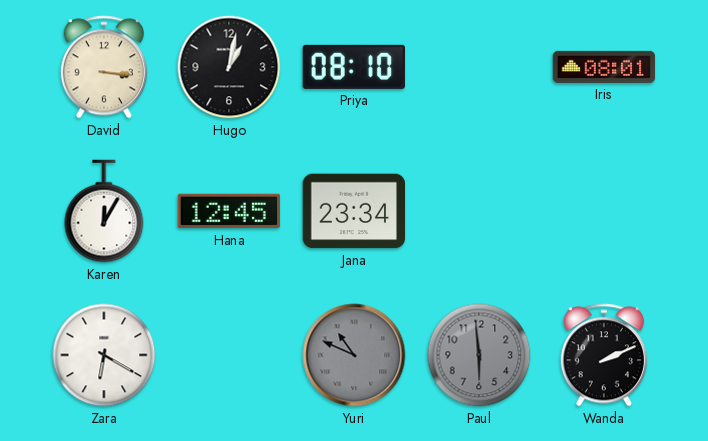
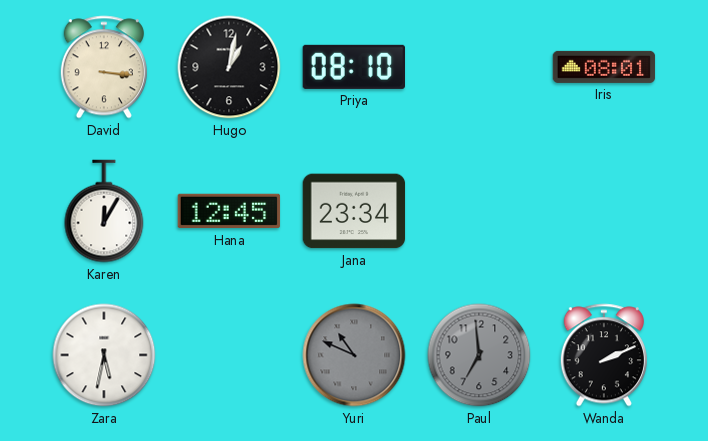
Zara: 6:20 -> 5:32 (104, 355)
Paul: 5:59 -> 6:59 (479, 355)
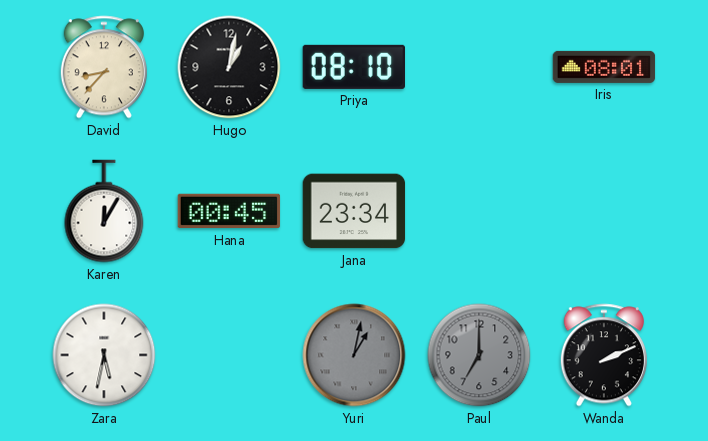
David: 3:16 -> 8:37 (104, 67)
Hana: 12:45 -> 00:45 (229, 211)
Yuri: 10:49 -> 1:02 (354, 355)
Paul: 6:59 -> 7:00 (479, 355)
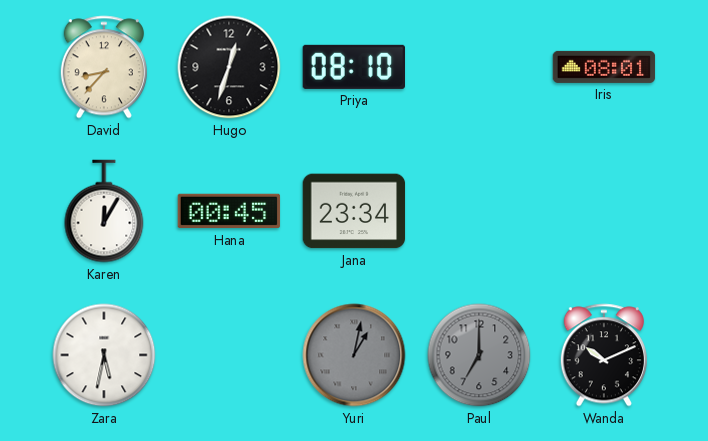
Hugo: 1:02 -> 12:33 (229, 67)
Wanda: 2:11 -> 10:11 (604, 355)
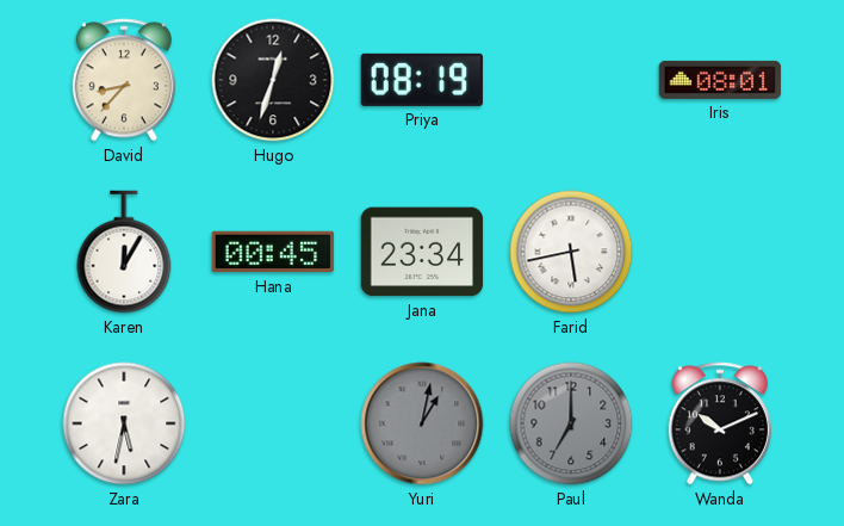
Priya: 08:10 -> 08:19 (421, 80)
Farid: none -> 5:43 (571, 252)
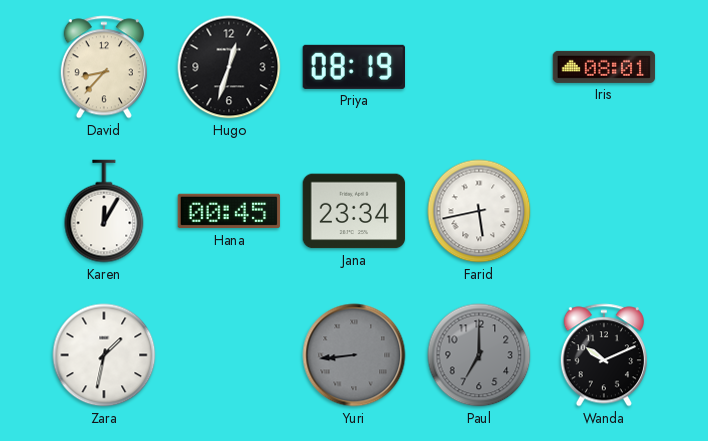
Zara: 5:32 -> 1:32 (104, 355)
Yuri: 1:02 -> 8:44 (354, 355)
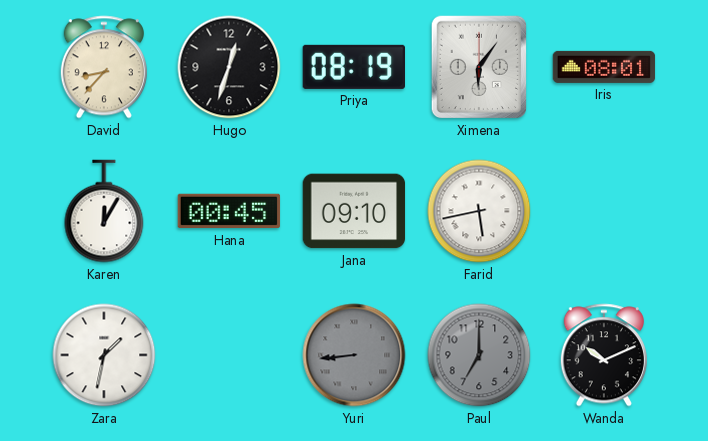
Ximena: none -> 6:06 (479, 67)
Jana: 23:34 -> 09:10 (354, 211)
